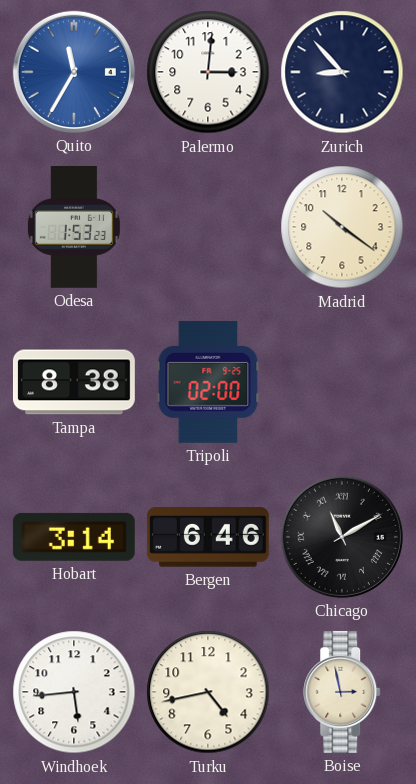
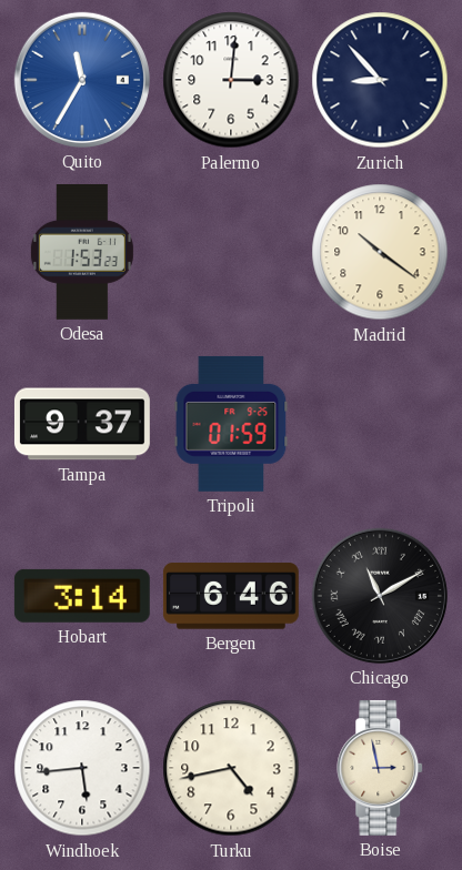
Tampa: 8:38 -> 9:37 (82, 424)
Tripoli: 02:00 -> 01:59 (231, 424)
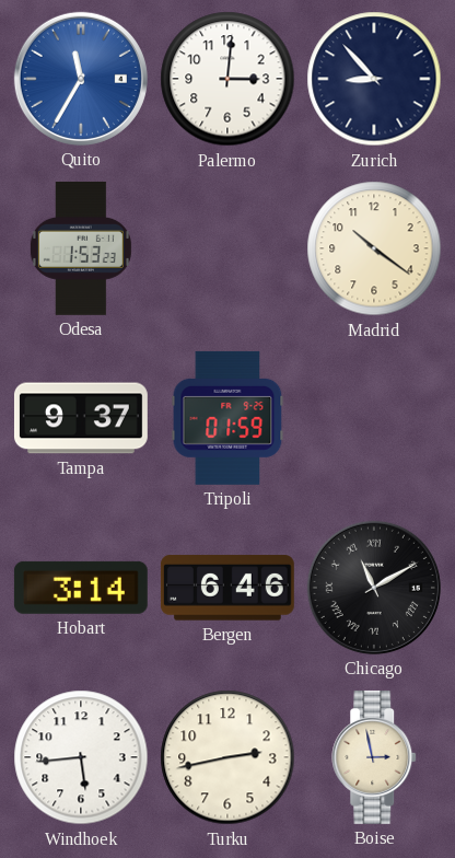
Turku: 4:43 -> 2:43 (227, 757)
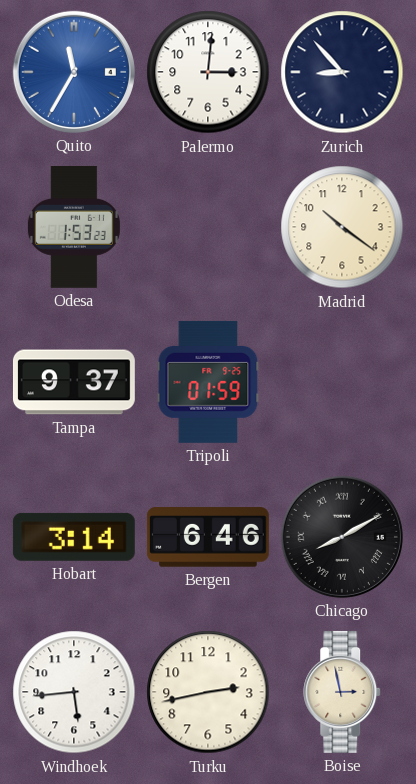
Chicago: 11:10 -> 8:10 (342, 537)
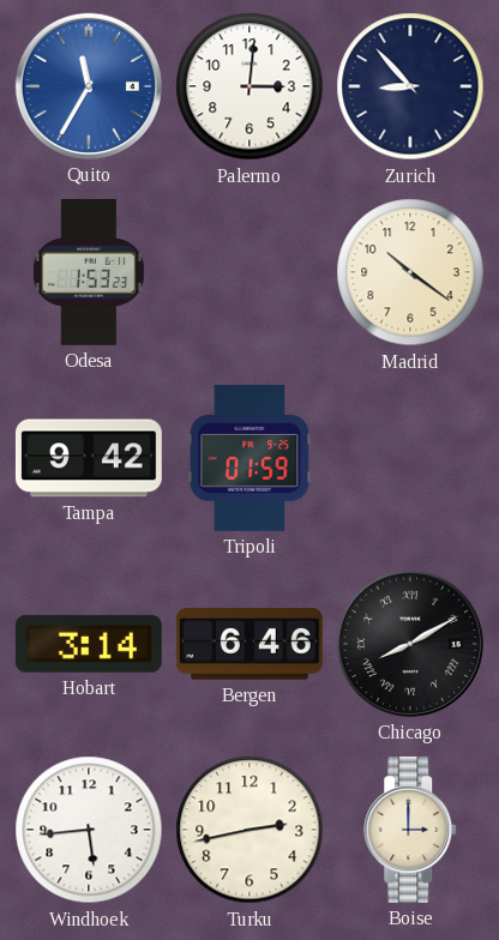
Tampa: 9:37 -> 9:42 (89, 458)
Boise: 2:58 -> 3:00 (411, 830)
